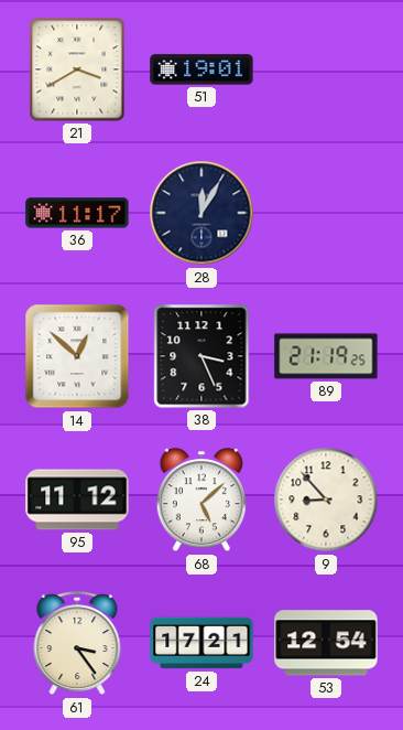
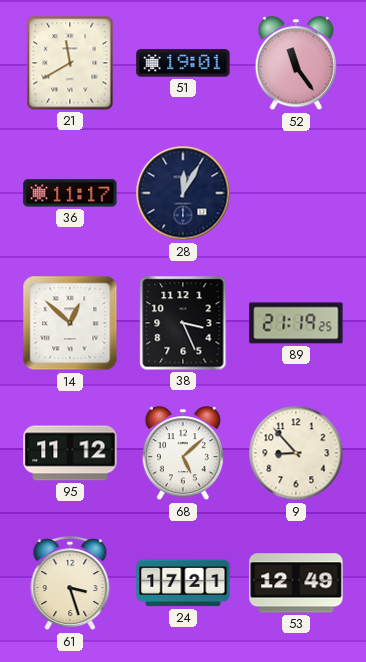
21: 3:40 -> 11:40 (70, 63)
52: none -> 11:24 (296, 64)
61: 3:24 -> 3:27 (70, 584)
53: 12:54 -> 12:49 (296, 583)
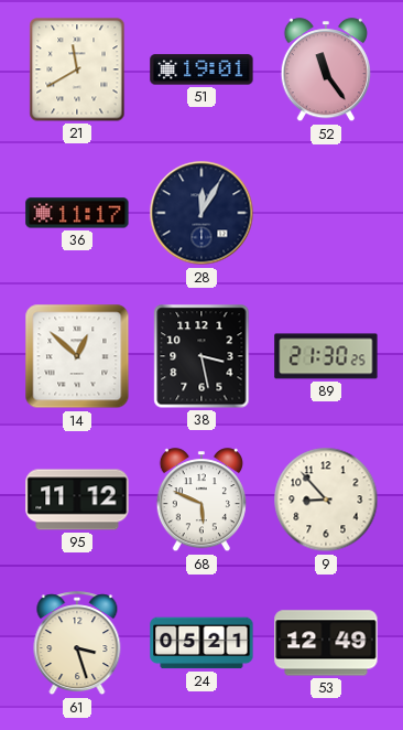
38: 3:26 -> 3:28 (201, 356)
89: 21:19 -> 21:30 (326, 356)
68: 5:08 -> 5:49 (201, 501)
24: 17:21 -> 05:21 (201, 643)
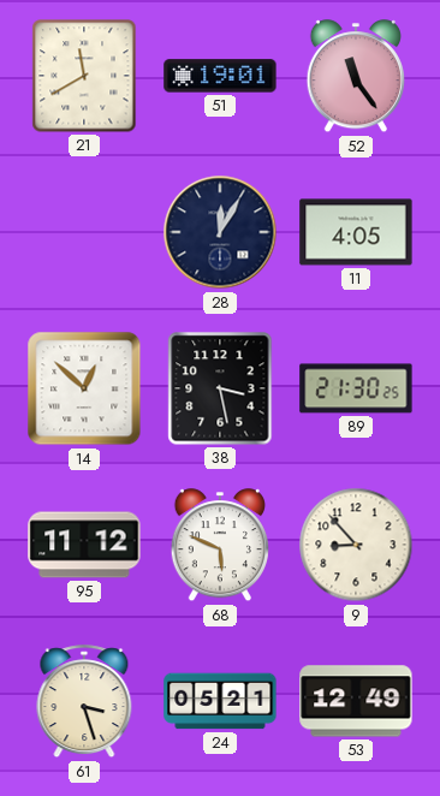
36: 11:17 -> none (77, 213)
11: none -> 4:05 (356, 232)
